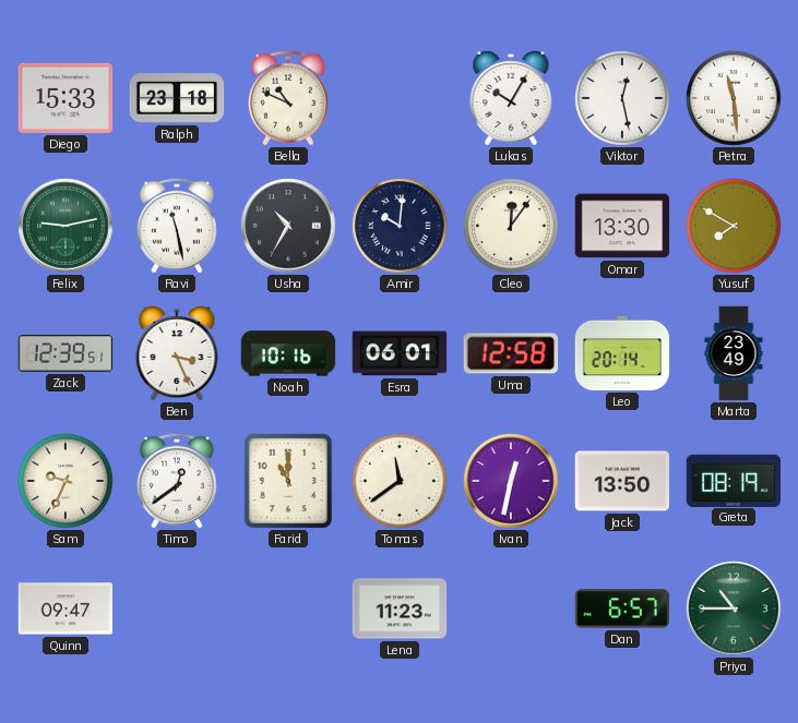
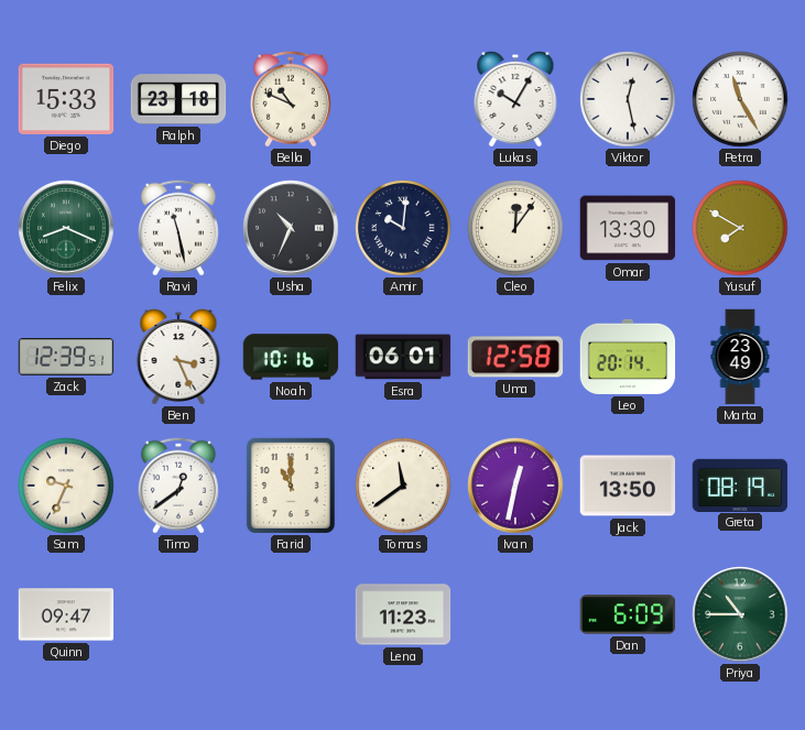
Petra: 11:29 -> 11:25 (740, 99)
Felix: 9:13 -> 8:19 (66, 228)
Usha: 10:35 -> 10:34 (291, 228)
Dan: 6:57 -> 6:09 (628, 614)
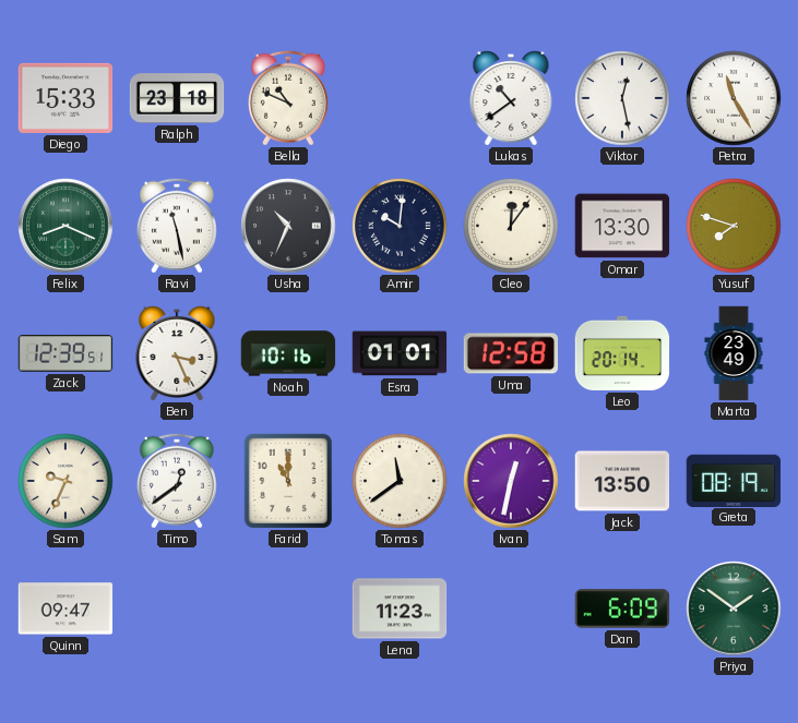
Lukas: 10:05 -> 10:39 (511, 98)
Yusuf: 7:50 -> 7:48 (734, 226)
Esra: 06:01 -> 01:01 (400, 353)
Priya: 10:45 -> 1:51 (734, 608)
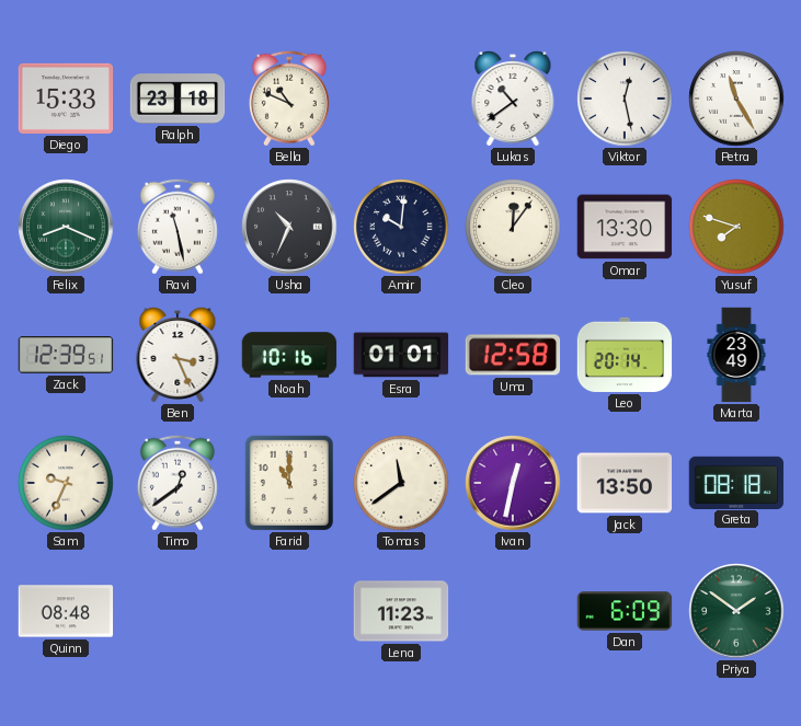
Greta: 08:19 -> 08:18 (736, 482)
Quinn: 09:47 -> 08:48 (66, 611)
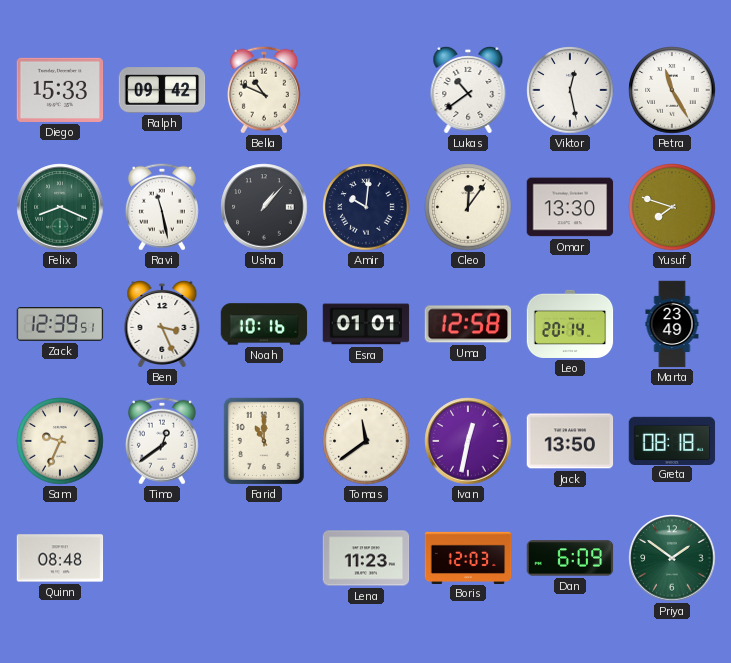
Ralph: 23:18 -> 09:42 (162, 90)
Usha: 10:34 -> 1:07 (264, 207)
Boris: none -> 12:03 (468, 557)
